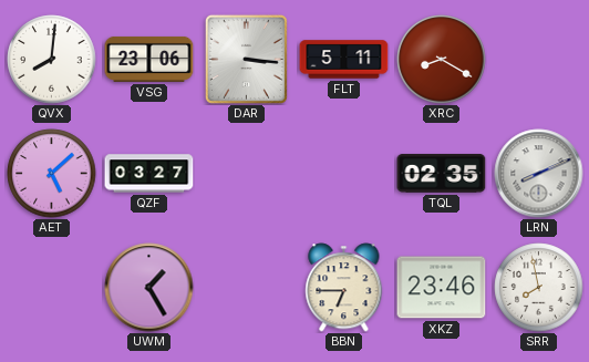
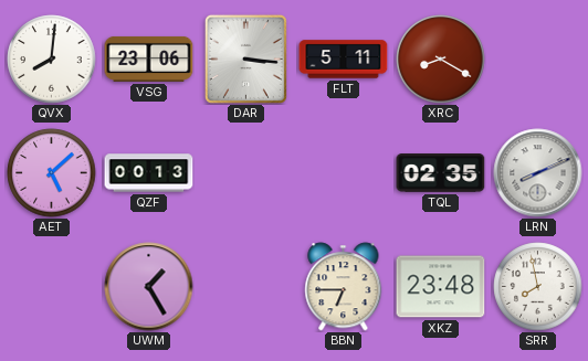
QZF: 03:27 -> 00:13 (149, 173)
XKZ: 23:46 -> 23:48 (441, 287)
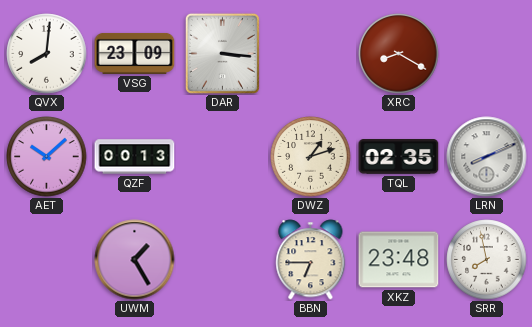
VSG: 23:06 -> 23:09 (135, 53)
FLT: 5:11 -> none (344, 60)
AET: 5:08 -> 10:08 (47, 157)
DWZ: none -> 1:12 (311, 157)
